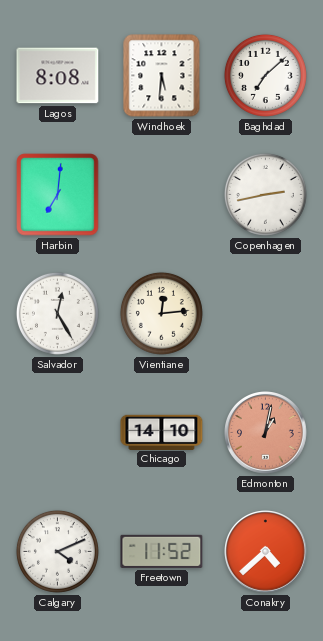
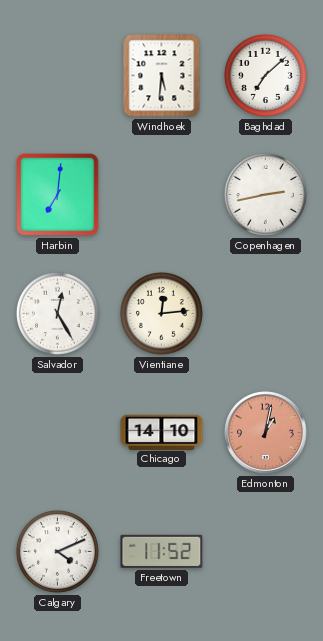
Lagos: 8:08 -> none (58, 76)
Conakry: 4:38 -> none (266, 552)
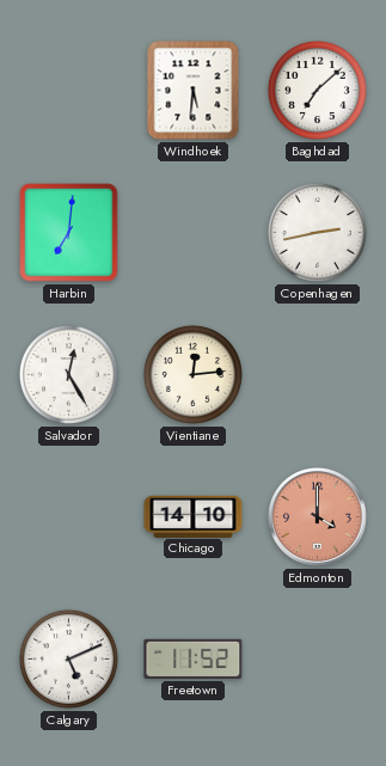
Edmonton: 1:02 -> 4:00 (318, 517)
Calgary: 4:11 -> 5:11 (68, 658)
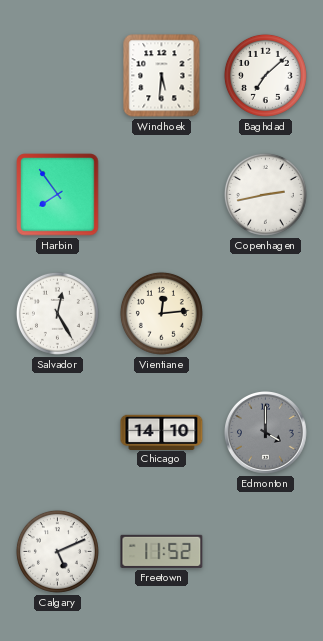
Harbin: 7:01 -> 7:54 (58, 195)
Edmonton dial: salmon -> grey (266, 433)
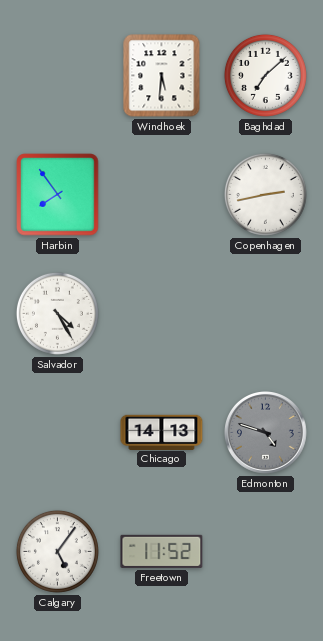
Salvador: 12:25 -> 4:25 (57, 313)
Vientiane: 12:14 -> none (161, 313)
Chicago: 14:10 -> 14:13 (162, 432)
Edmonton: 4:00 -> 4:48 (266, 433)
Calgary: 5:11 -> 5:06 (57, 551)
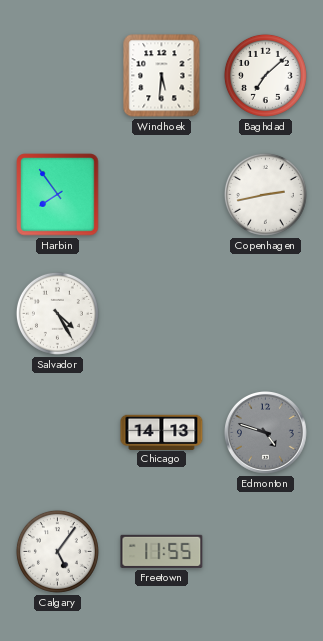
Freetown: 11:52 -> 11:55 (162, 551)
